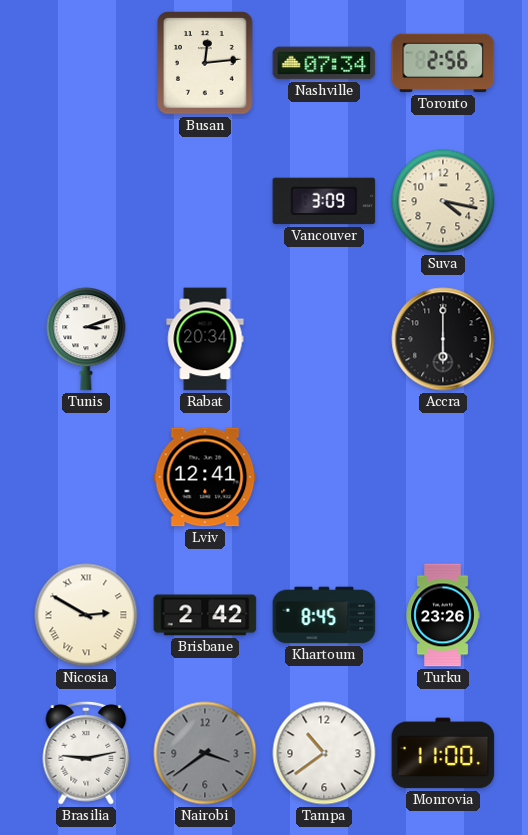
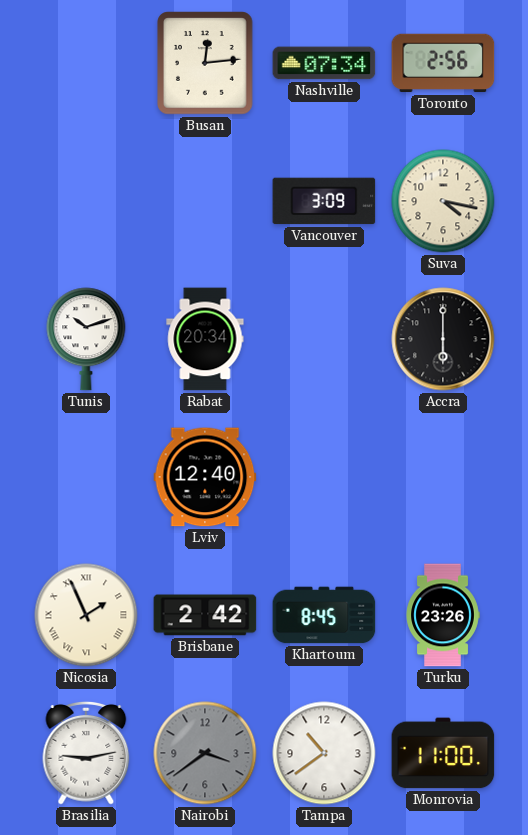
Tunis: 3:12 -> 10:12 (86, 339)
Lviv: 12:41 -> 12:40 (205, 477)
Nicosia: 2:50 -> 1:56 (86, 615)
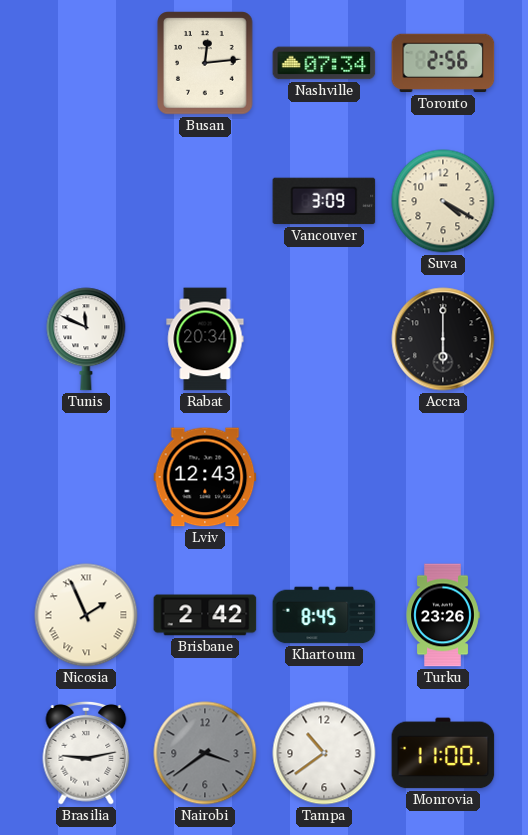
Suva: 4:17 -> 4:20 (443, 201)
Tunis: 10:12 -> 11:49 (86, 339)
Lviv: 12:40 -> 12:43 (205, 477)
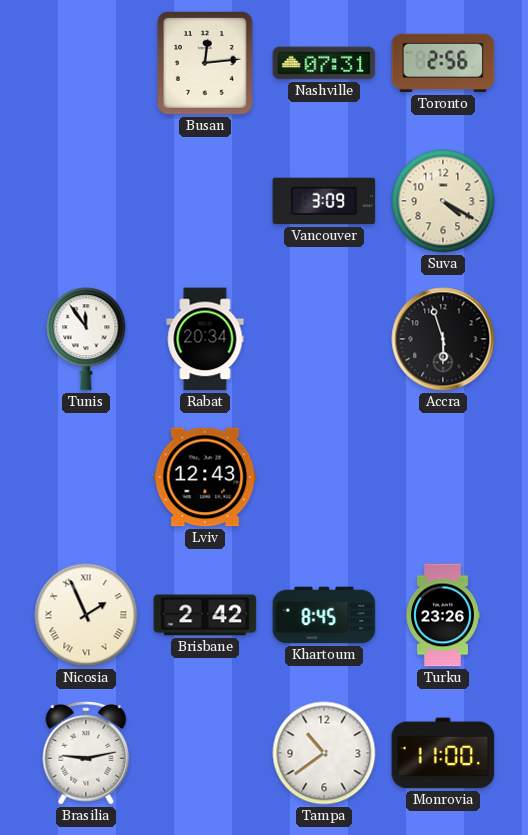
Nashville: 07:34 -> 07:31 (324, 63)
Tunis: 11:49 -> 11:54 (86, 339)
Accra: 6:00 -> 5:57 (443, 339)
Nairobi: 3:39 -> none (205, 753)
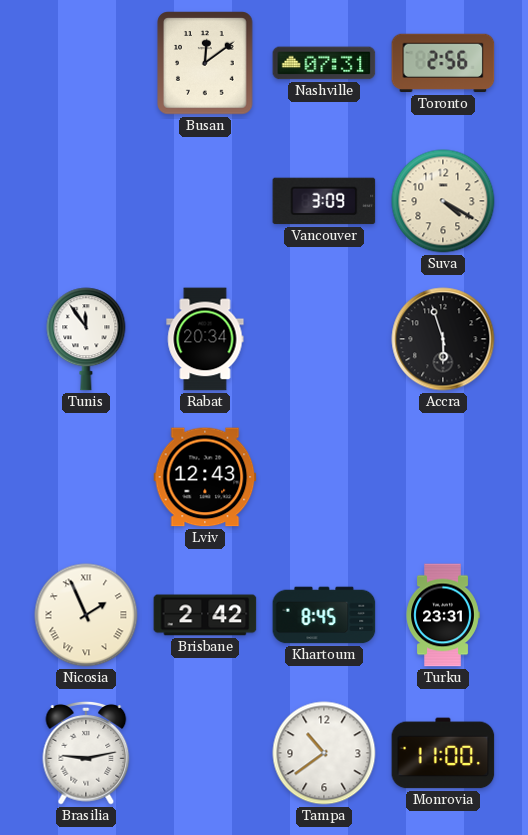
Busan: 12:14 -> 12:09 (205, 63)
Turku: 23:26 -> 23:31 (443, 615)
